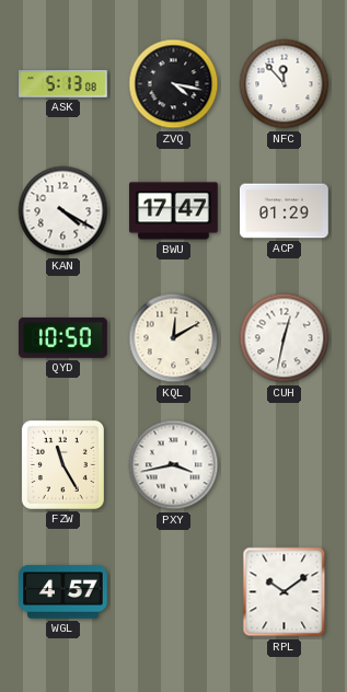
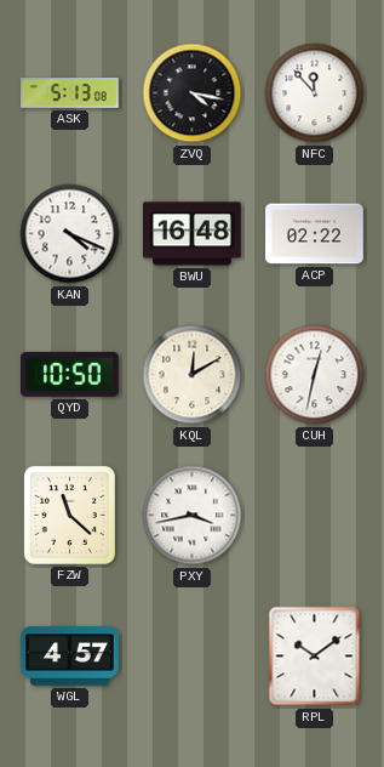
KAN: 4:20 -> 4:19 (70, 234)
BWU: 17:47 -> 16:48 (193, 234)
ACP: 01:29 -> 02:22 (315, 234)
FZW: 11:25 -> 11:22 (69, 515)
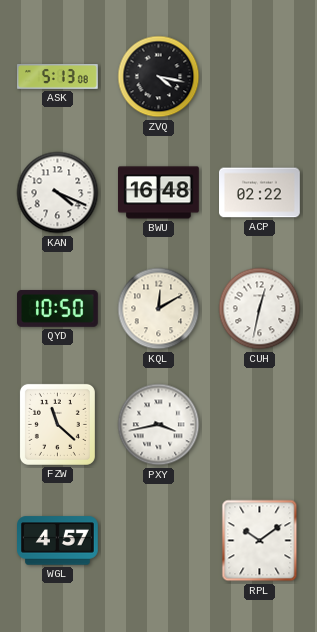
NFC: 11:53 -> none (315, 93)
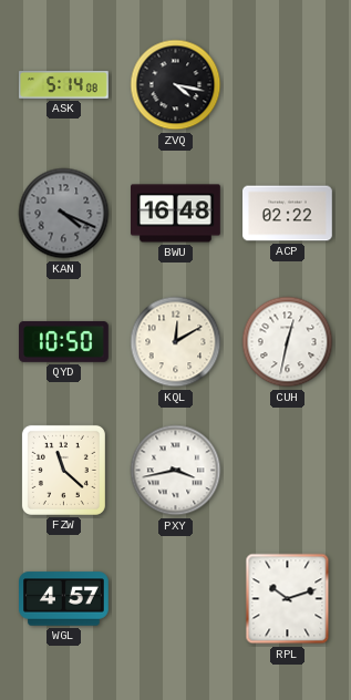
ASK: 5:13 -> 5:14 (64, 85)
KAN dial: white -> grey (64, 214)
RPL: 10:09 -> 10:12 (288, 599)
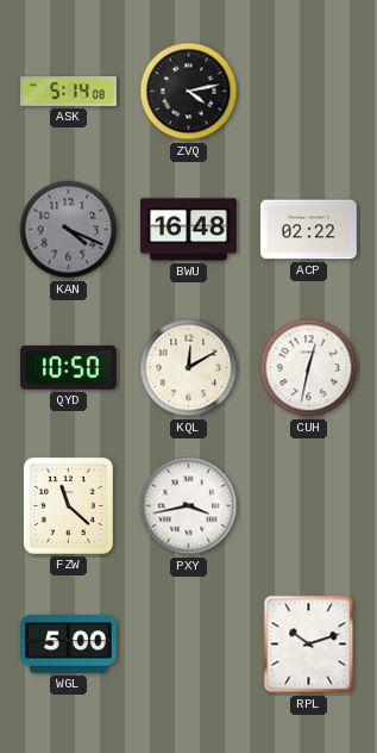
ZVQ: 4:17 -> 4:13 (189, 92)
WGL: 4:57 -> 5:00 (69, 645)
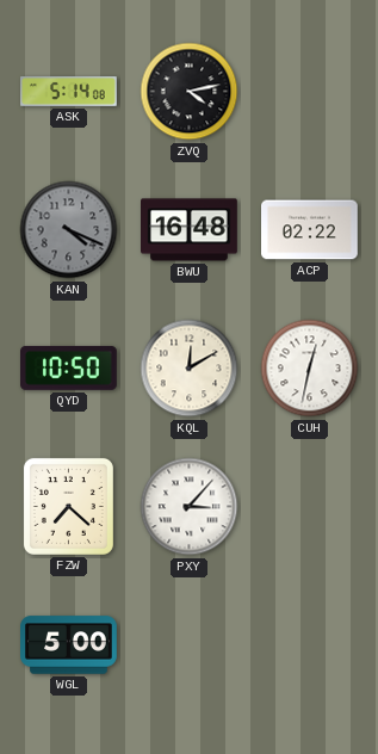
FZW: 11:22 -> 7:22 (68, 506)
PXY: 3:43 -> 3:07 (190, 507)
RPL: 10:12 -> none (309, 645)
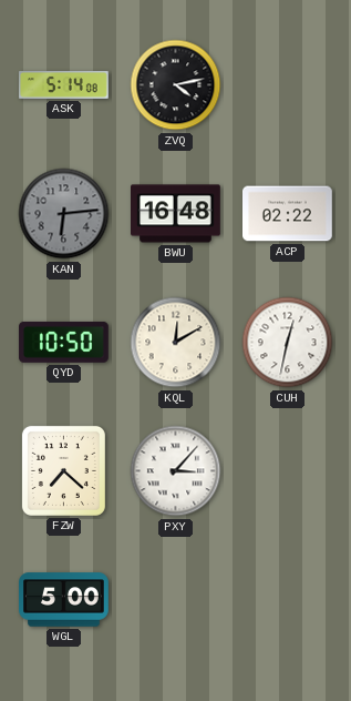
KAN: 4:19 -> 6:14 (64, 214)
